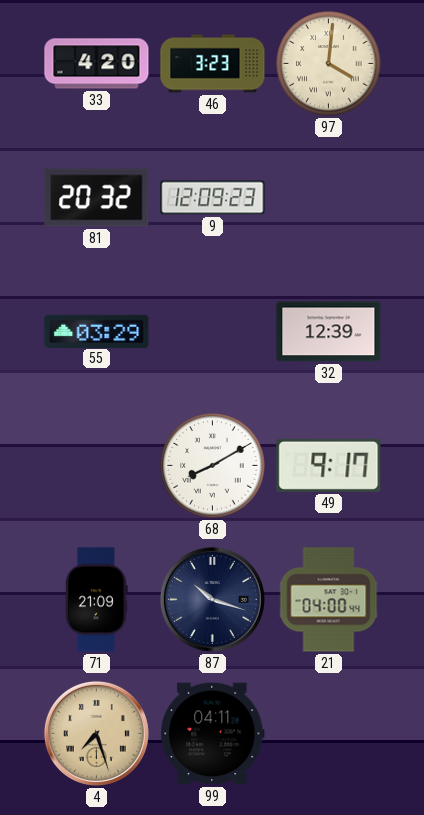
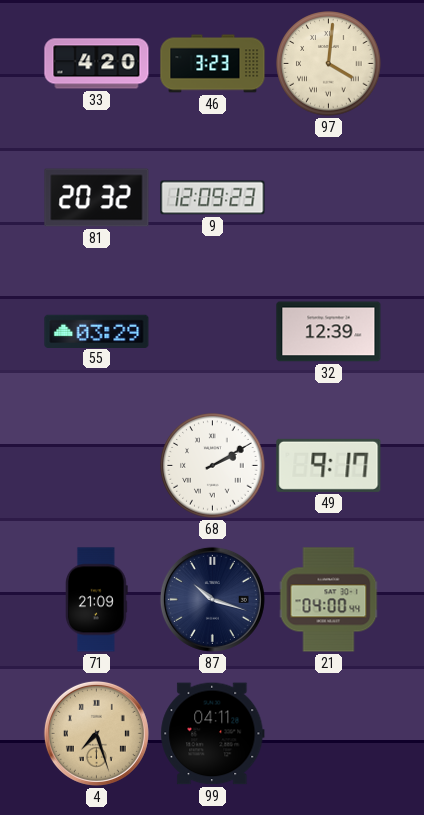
68: 8:10 -> 2:10 (213, 466)
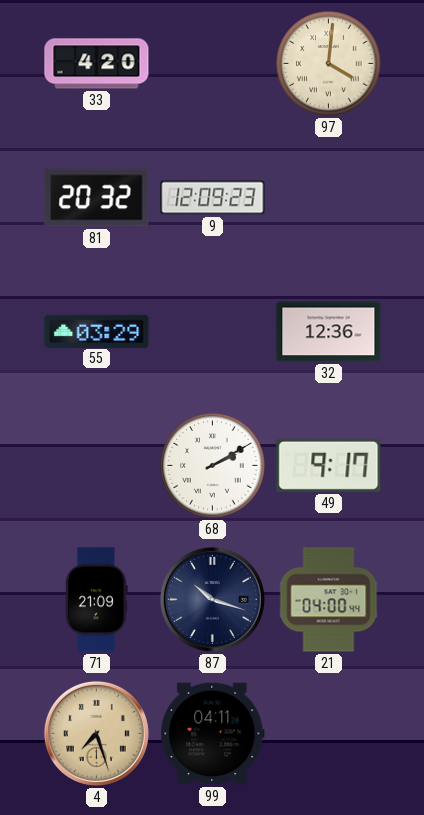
46: 3:23 -> none (213, 64)
32: 12:39 -> 12:36 (329, 332)
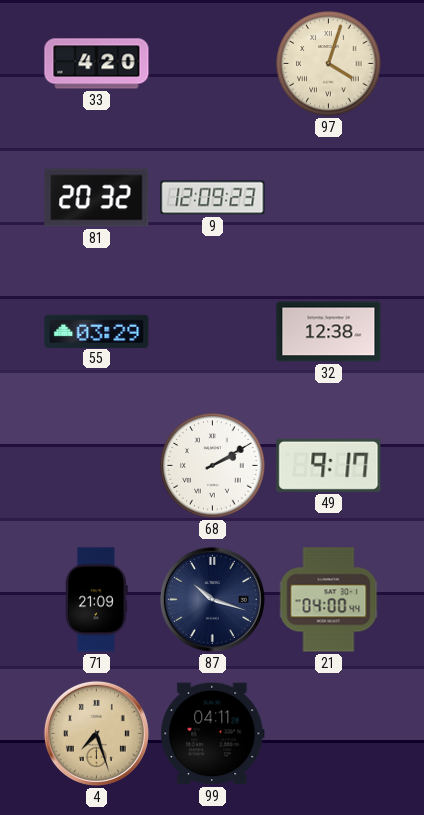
97: 4:01 -> 4:03 (329, 64)
32: 12:36 -> 12:38 (329, 332)
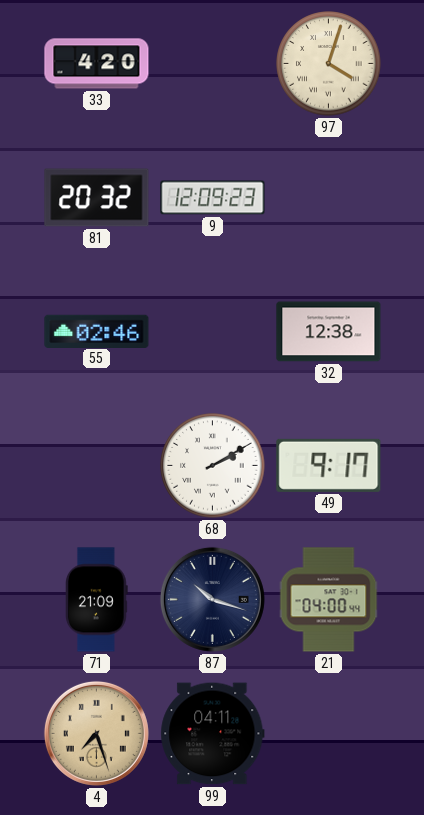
55: 03:29 -> 02:46 (97, 331)
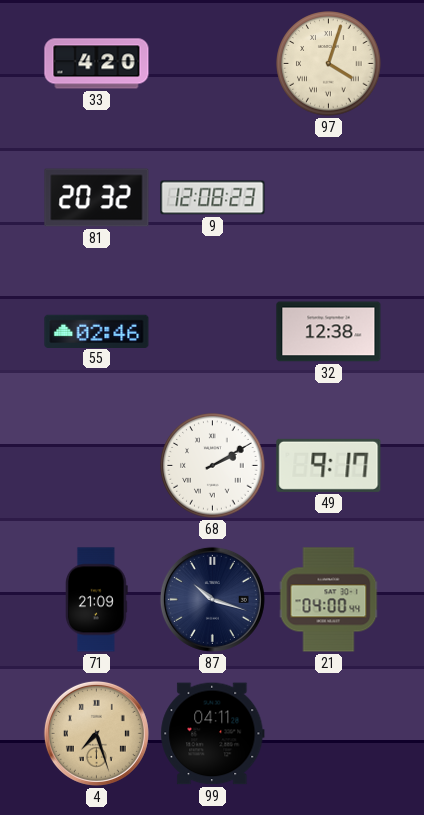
9: 12:09 -> 12:08 (213, 198)
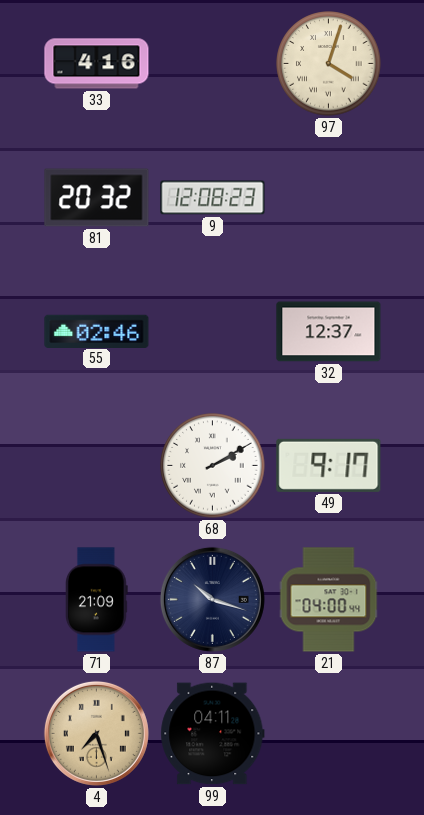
33: 4:20 -> 4:16 (97, 64)
32: 12:38 -> 12:37 (329, 332)
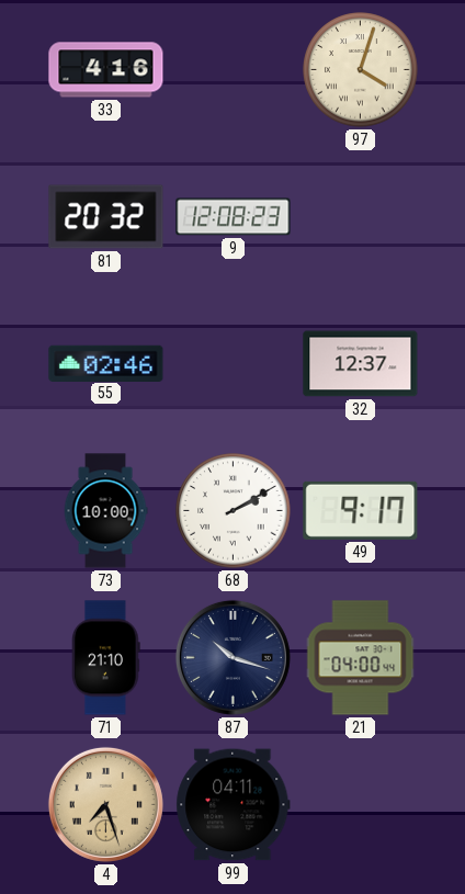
73: none -> 10:00 (105, 511)
71: 21:09 -> 21:10 (106, 658)
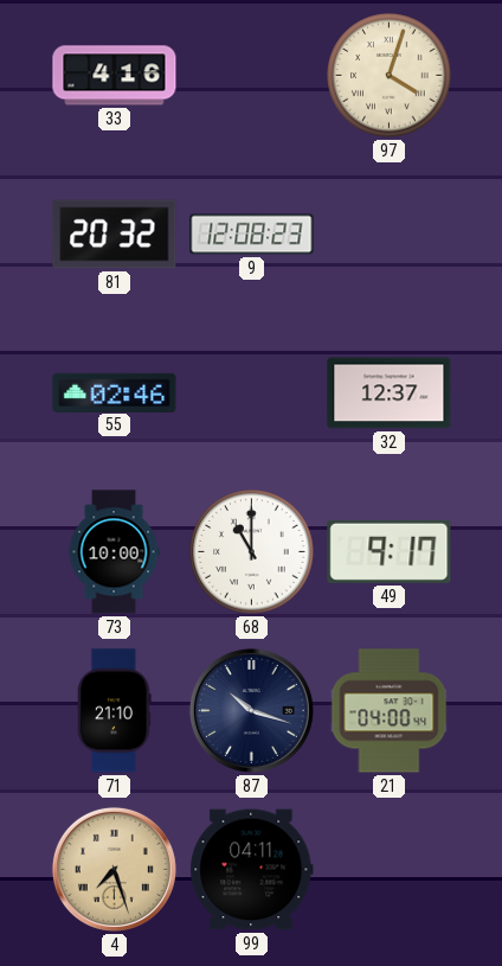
68: 2:10 -> 11:00 (252, 552)
